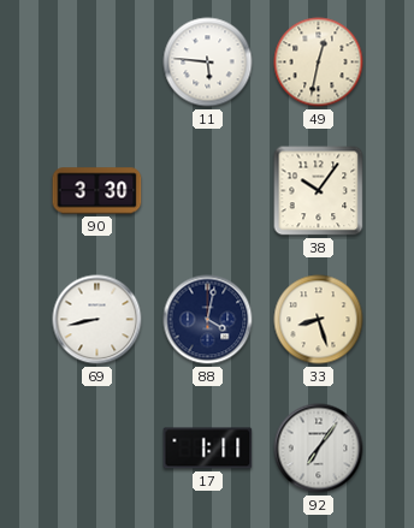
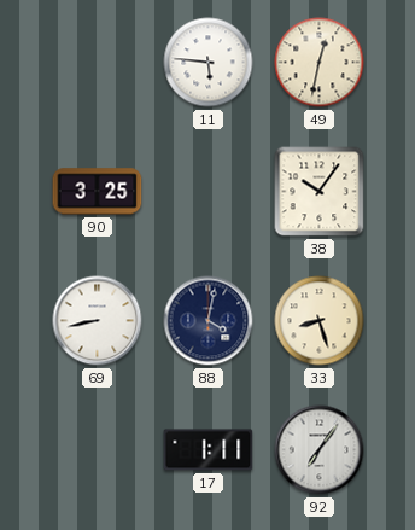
90: 3:30 -> 3:25 (98, 192)
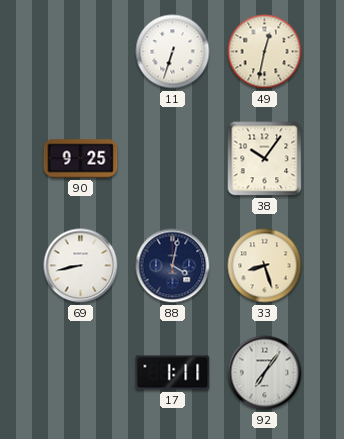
11: 5:46 -> 6:33 (173, 52)
90: 3:25 -> 9:25 (81, 159)
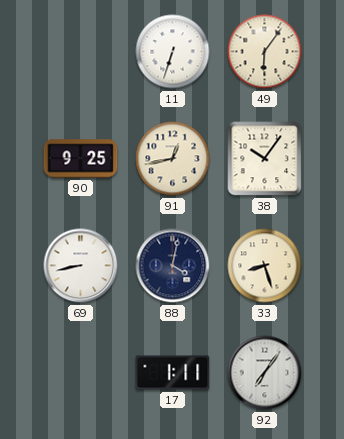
49: 12:32 -> 6:06 (265, 52)
91: none -> 12:43 (173, 159)
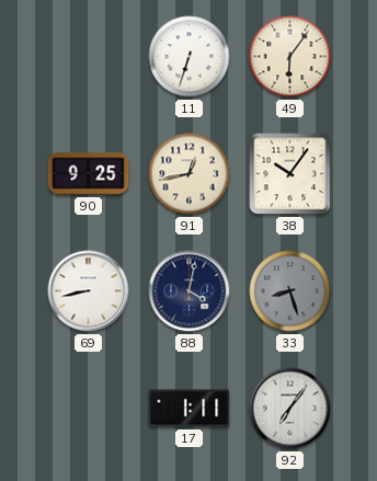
33 dial: cream -> grey (290, 291)
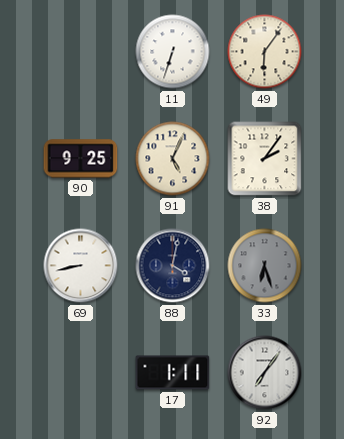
91: 12:43 -> 5:04 (173, 159)
38: 10:06 -> 2:06 (265, 159)
33: 8:27 -> 6:27 (265, 266)
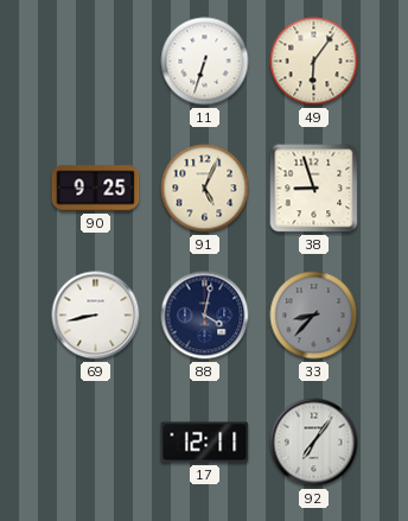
38: 2:06 -> 8:57 (314, 189)
33: 6:27 -> 8:37 (314, 316)
17: 1:11 -> 12:11 (205, 443)
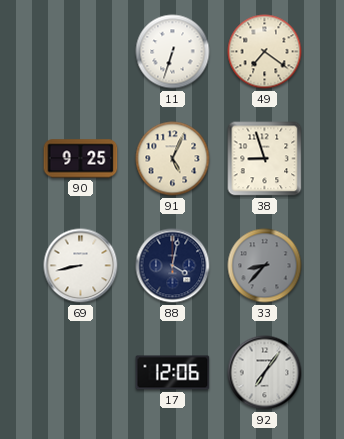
49: 6:06 -> 7:21 (265, 52)
17: 12:11 -> 12:06 (173, 373)
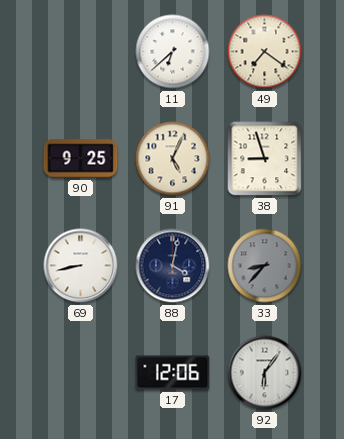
11: 6:33 -> 6:38 (173, 52)
92: 7:06 -> 6:06 (265, 373)
